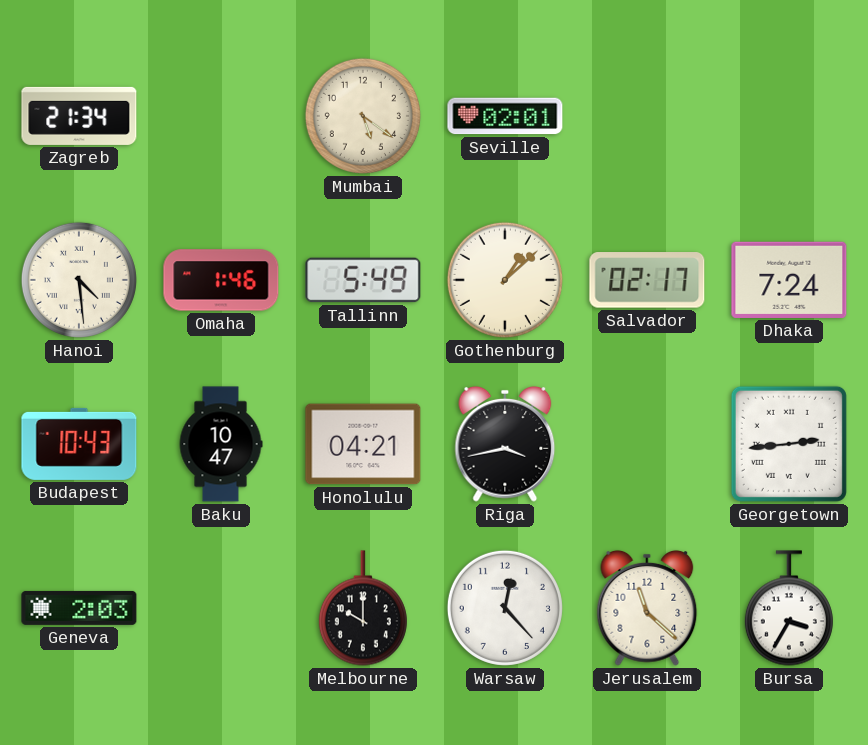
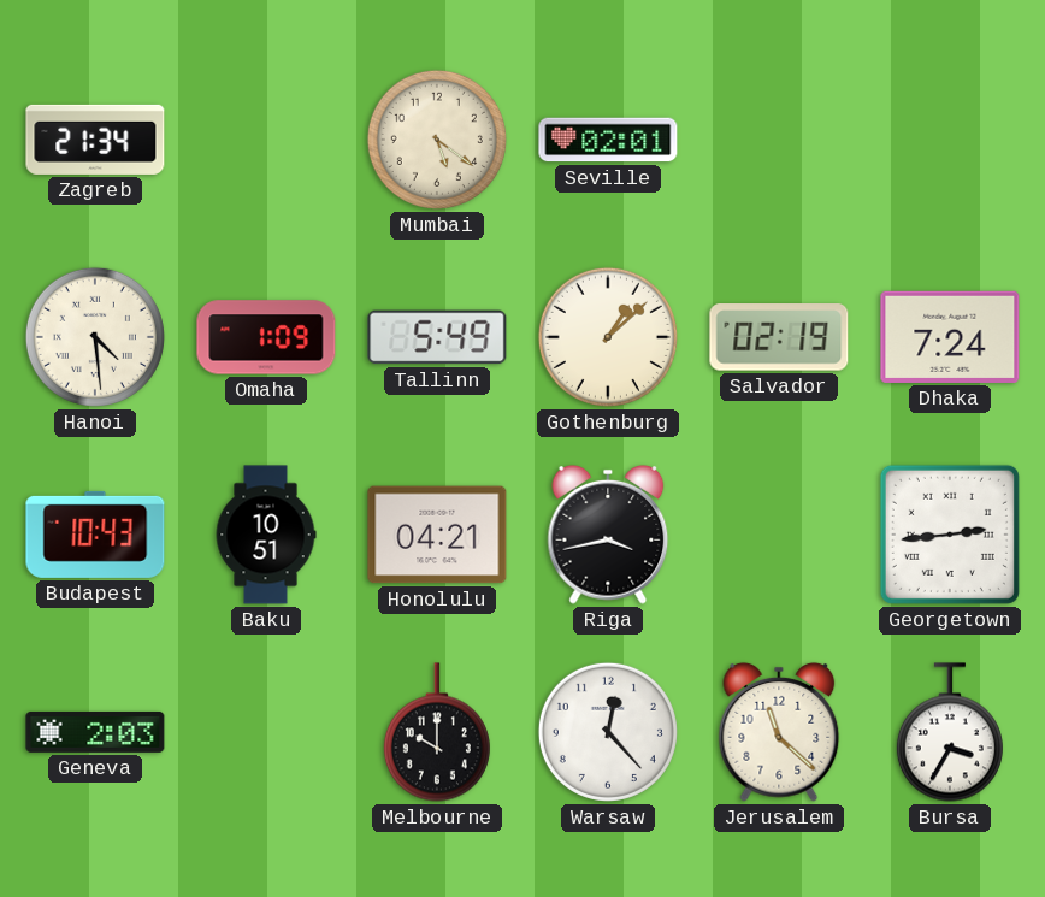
Omaha: 1:46 -> 1:09 (266, 337)
Salvador: 02:17 -> 02:19 (779, 337)
Baku: 10:47 -> 10:51 (266, 535)
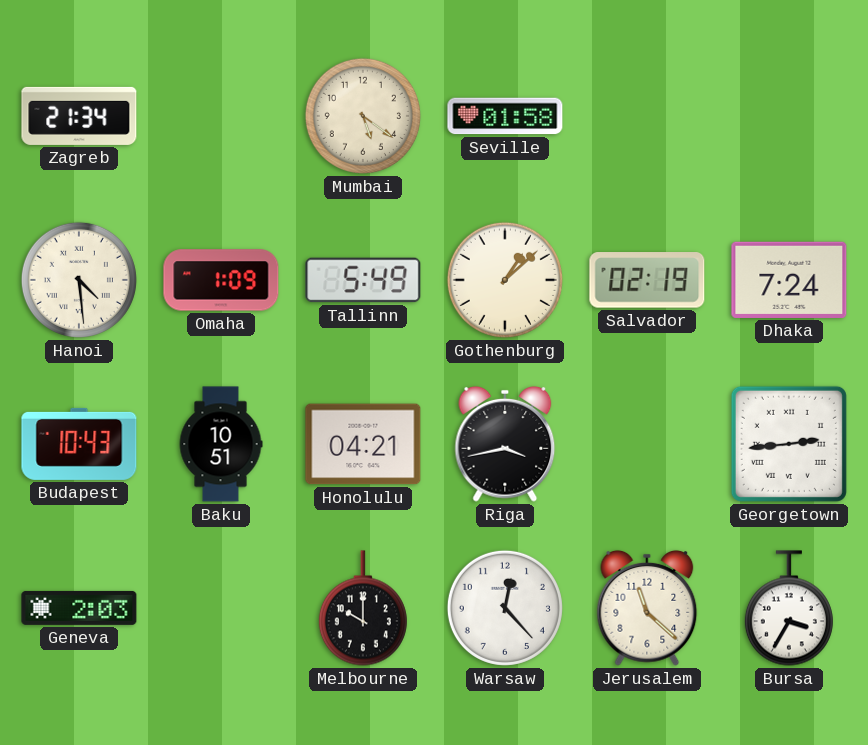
Seville: 02:01 -> 01:58 (505, 116)
